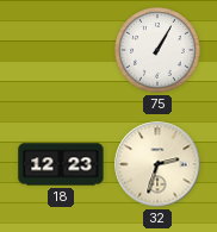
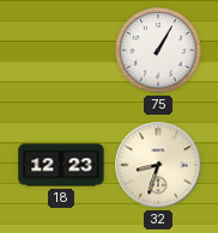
32: 2:33 -> 8:33 (158, 165)
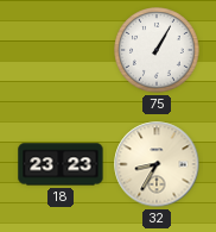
18: 12:23 -> 23:23 (61, 164)
32: 8:33 -> 8:35 (157, 164)
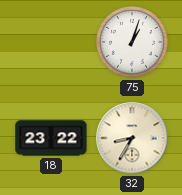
75: 1:05 -> 1:03 (132, 42)
18: 23:23 -> 23:22 (51, 138)
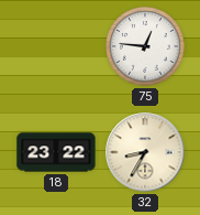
75: 1:03 -> 12:46 (145, 46)
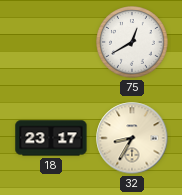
75: 12:46 -> 12:40 (132, 42)
18: 23:22 -> 23:17 (51, 138)
